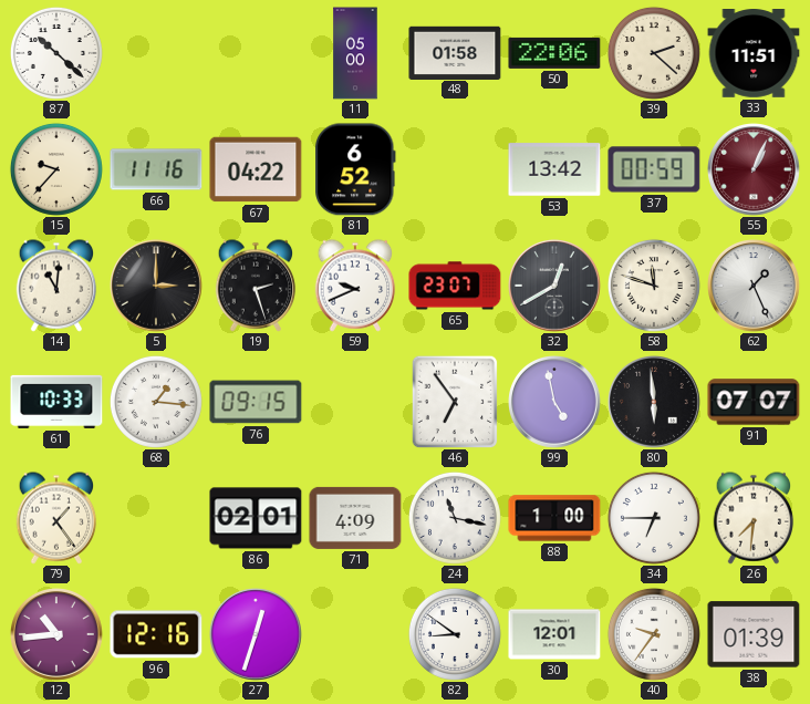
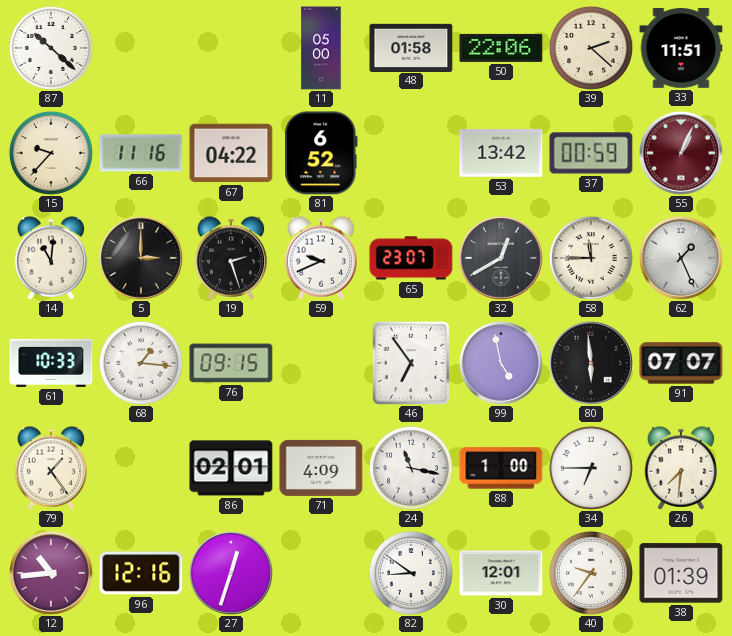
58: 11:48 -> 11:45 (591, 258)
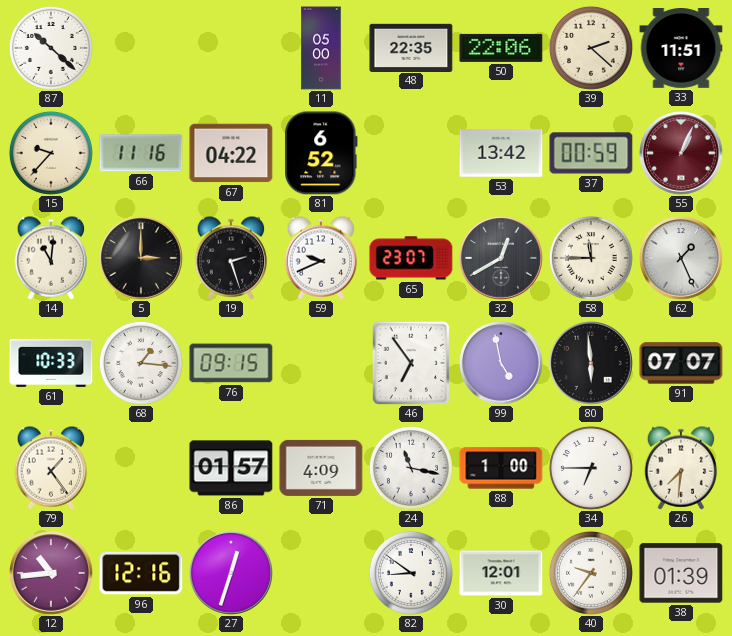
48: 01:58 -> 22:35 (411, 47)
86: 02:01 -> 01:57 (231, 468)
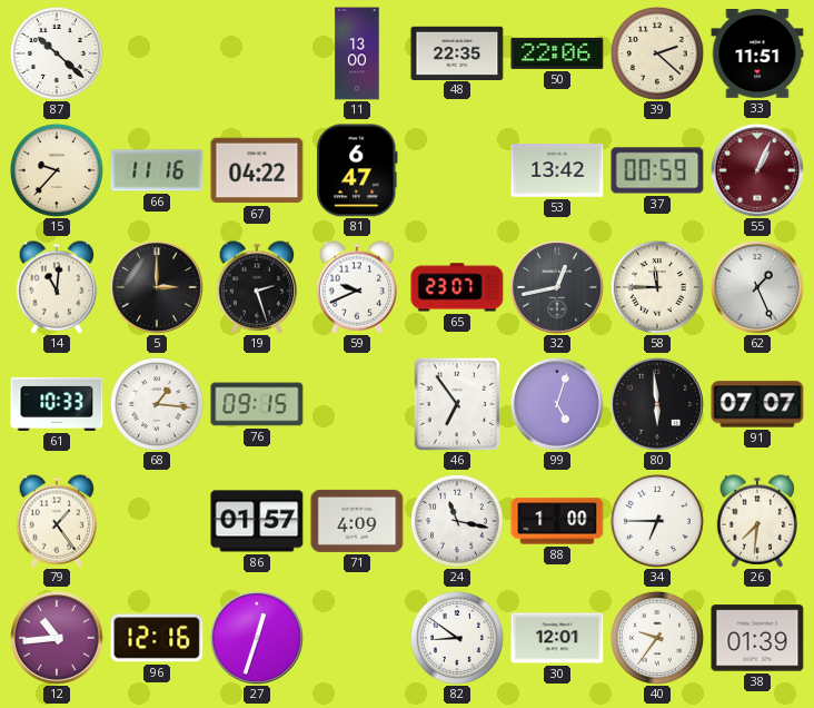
11: 05:00 -> 13:00 (357, 53)
81: 6:52 -> 6:47 (357, 170)
32: 12:40 -> 12:43 (558, 288)
99: 4:58 -> 5:03 (558, 405)
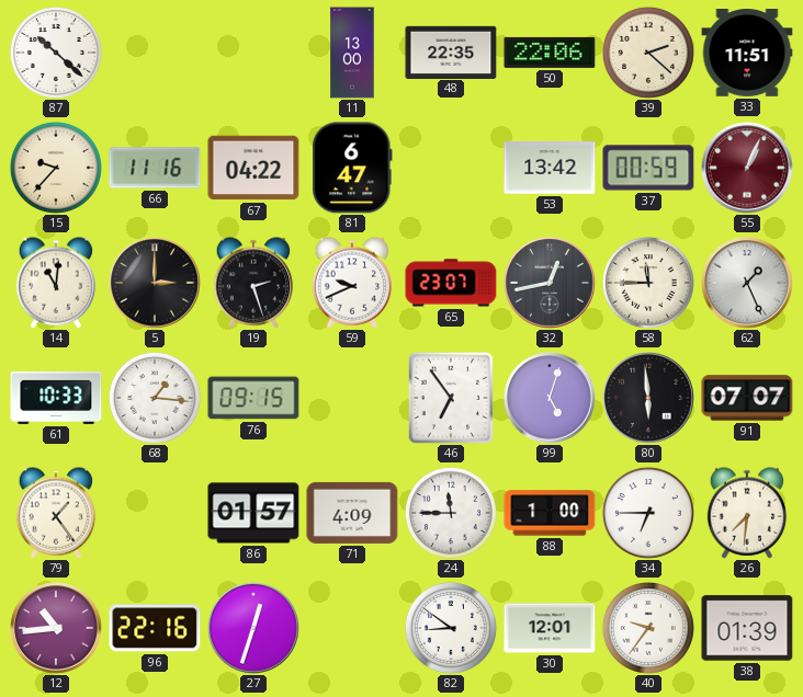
24: 11:17 -> 11:45 (451, 513)
96: 12:16 -> 22:16 (155, 628)
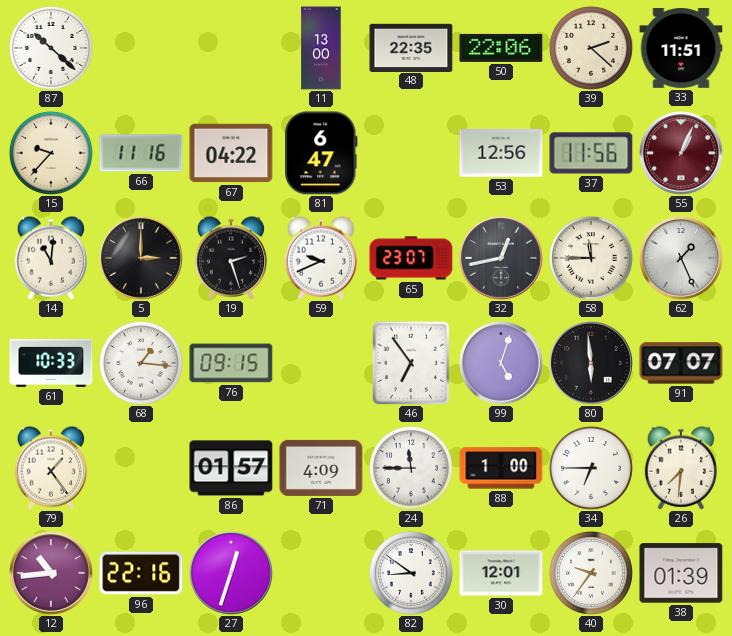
53: 13:42 -> 12:56 (501, 153)
37: 00:59 -> 11:56 (591, 153)
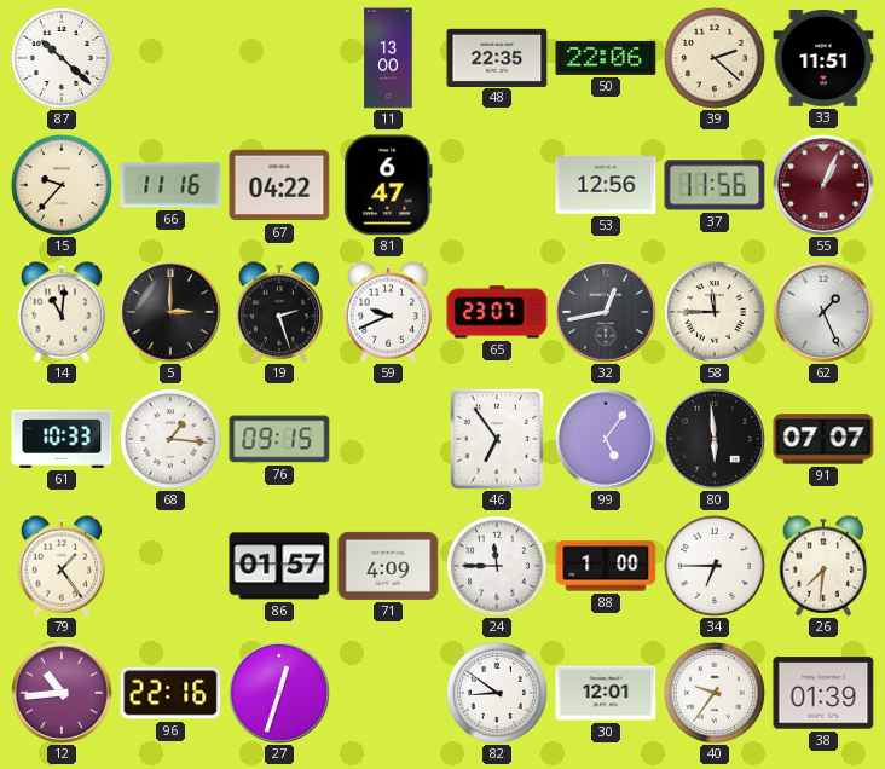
99: 5:03 -> 5:06 (607, 440)
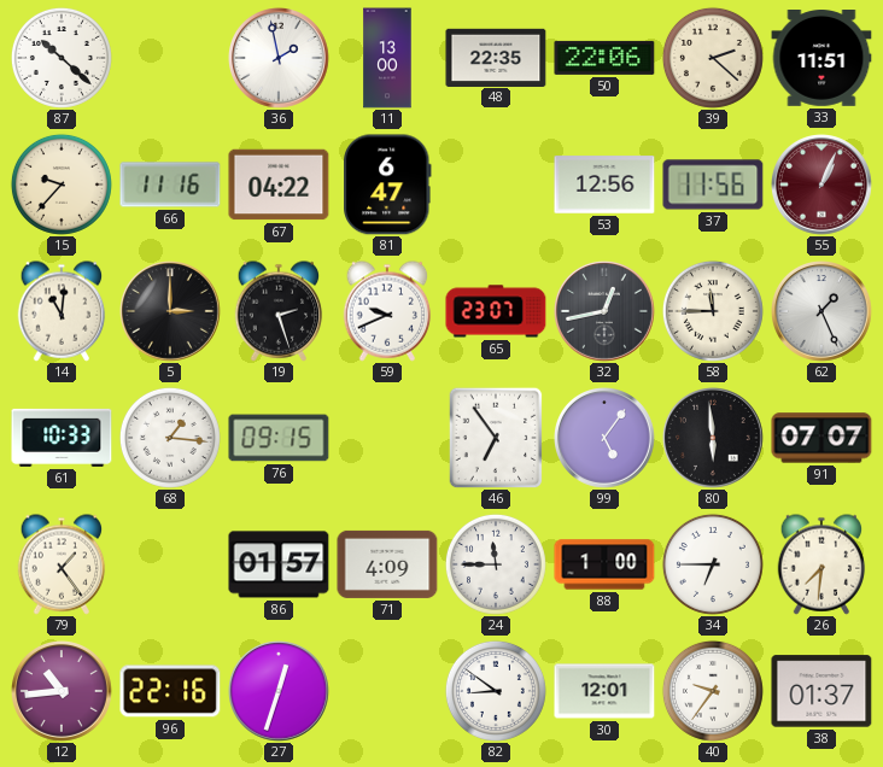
36: none -> 1:58 (280, 59)
38: 01:39 -> 01:37 (821, 691)
